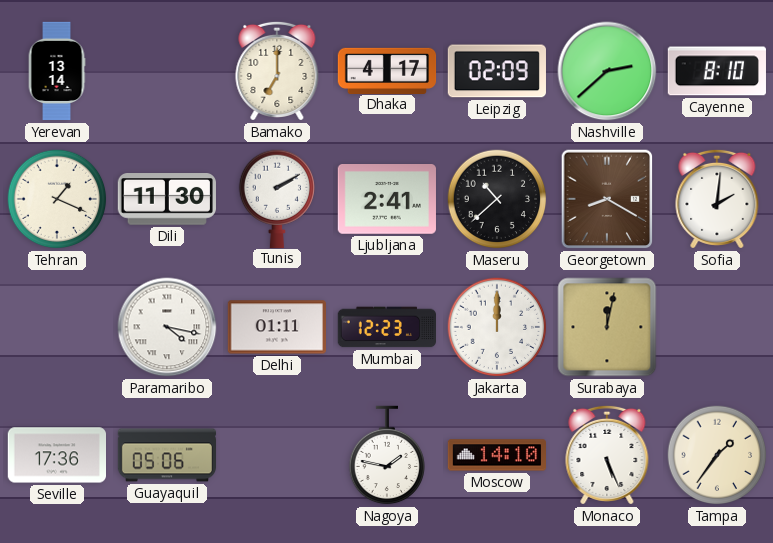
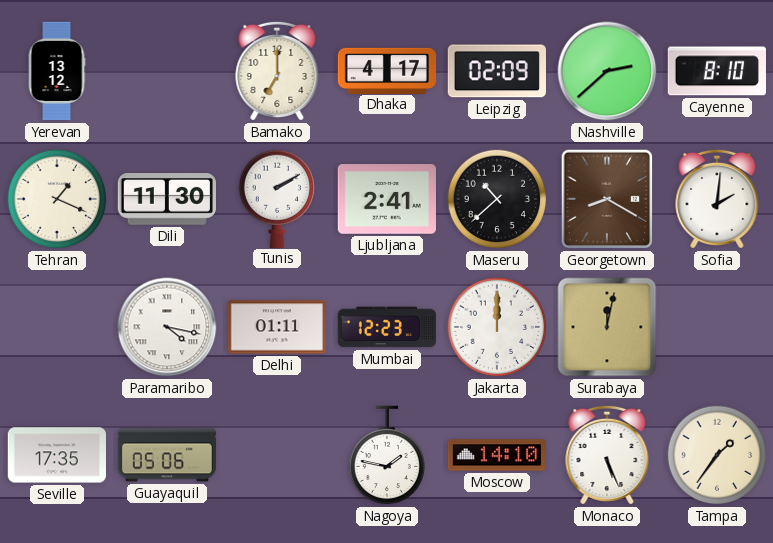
Yerevan: 13:14 -> 13:12 (57, 71)
Seville: 17:36 -> 17:35 (56, 455)
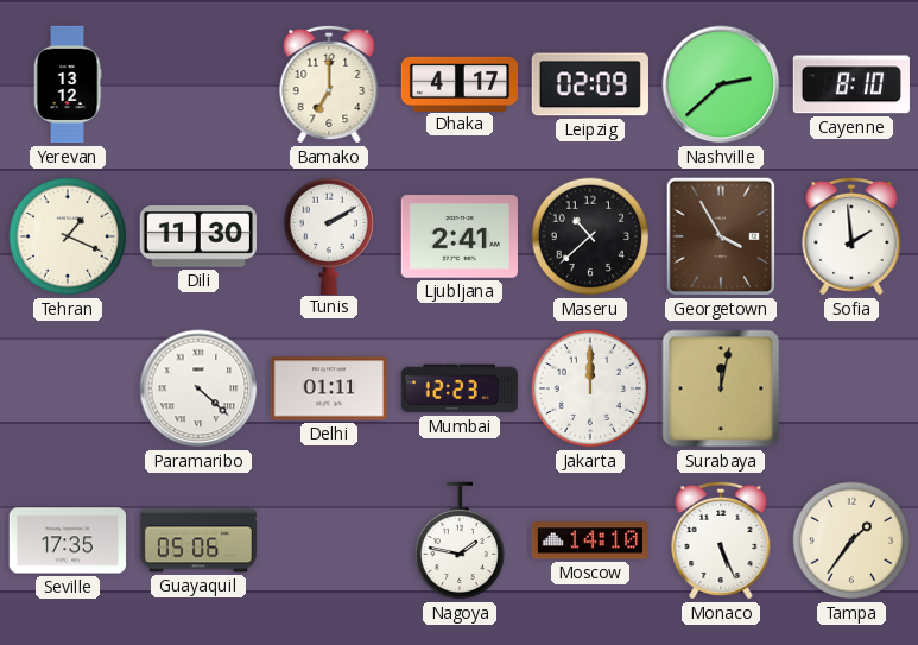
Georgetown: 8:20 -> 3:55 (721, 236)
Sofia: 2:01 -> 1:59 (851, 236)
Paramaribo: 4:17 -> 4:22 (198, 388)
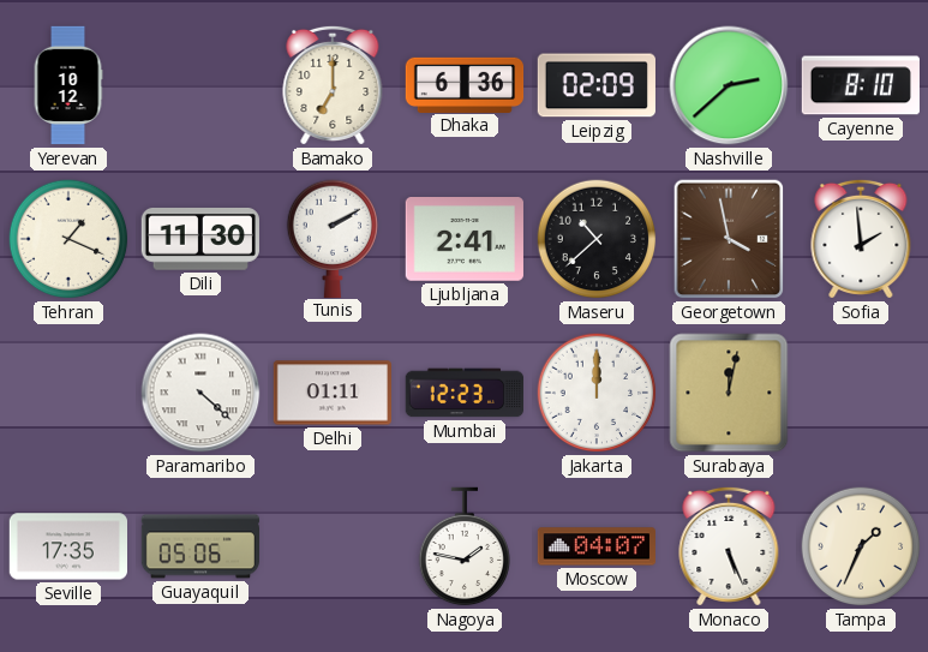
Yerevan: 13:12 -> 10:12 (68, 85)
Dhaka: 4:17 -> 6:36 (465, 84)
Georgetown: 3:55 -> 3:58 (729, 239)
Moscow: 14:10 -> 04:07 (595, 546)
Tampa: 1:36 -> 1:34 (861, 546)
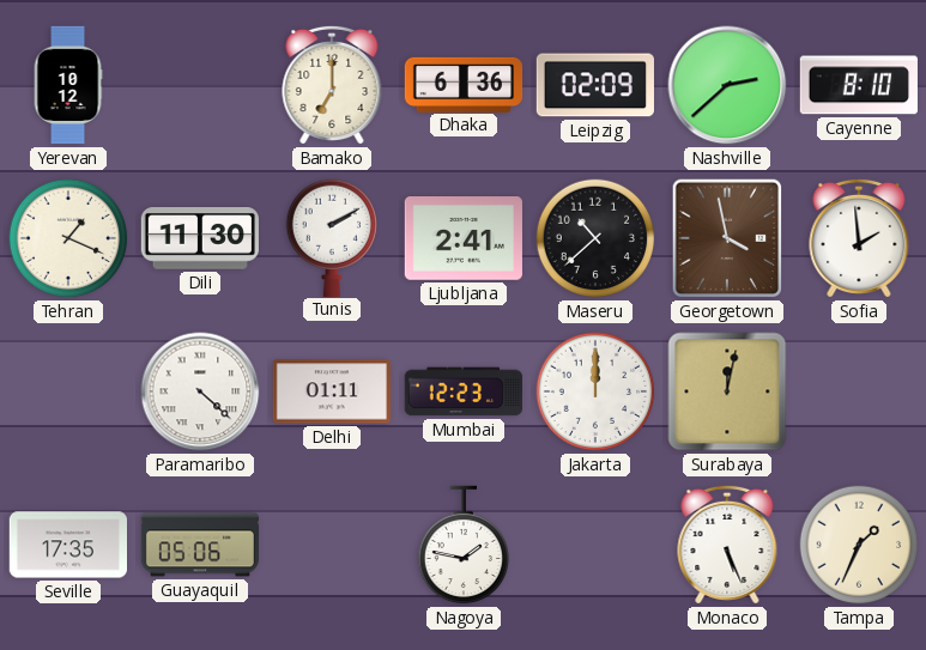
Moscow: 04:07 -> none (595, 546)
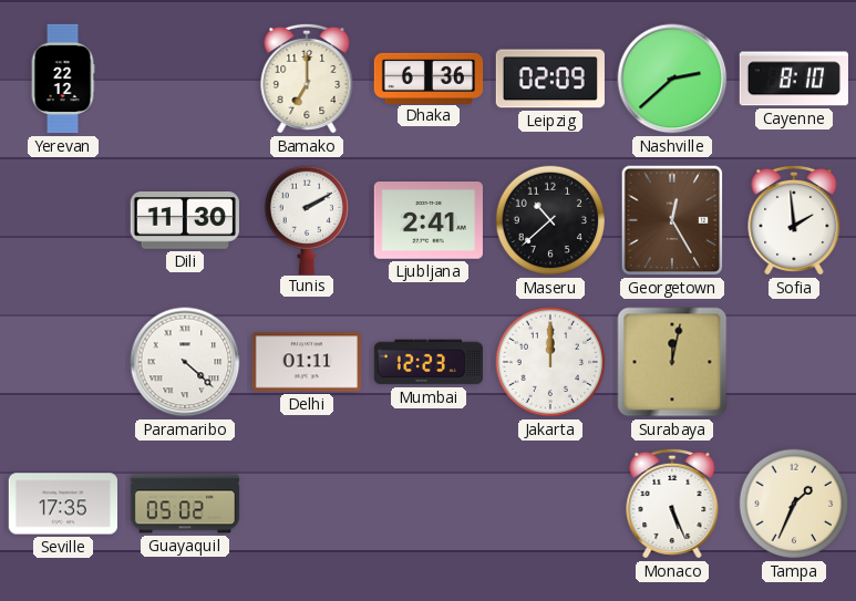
Yerevan: 10:12 -> 22:12 (63, 79)
Tehran: 1:19 -> none (68, 238)
Georgetown: 3:58 -> 12:25 (672, 220)
Guayaquil: 05:06 -> 05:02 (185, 504)
Nagoya: 1:47 -> none (464, 545)
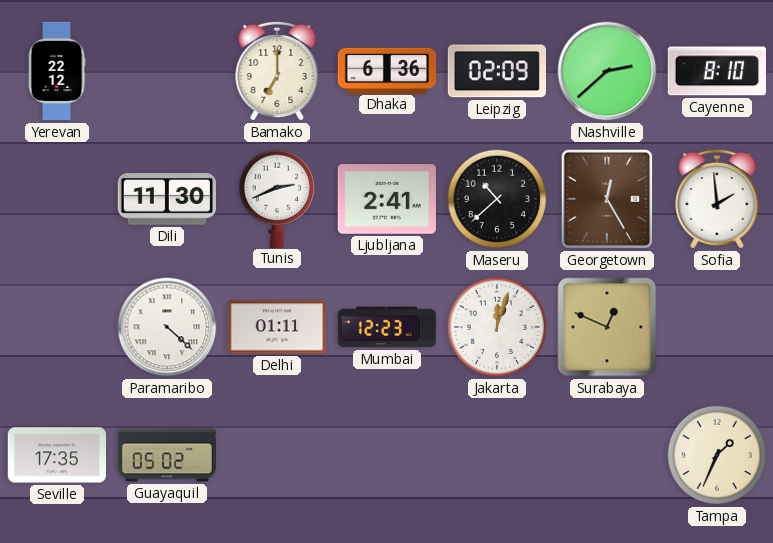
Tunis: 2:10 -> 2:41 (277, 198)
Jakarta: 12:00 -> 12:03 (497, 327)
Surabaya: 12:02 -> 12:49 (607, 327)
Monaco: 5:26 -> none (672, 504)
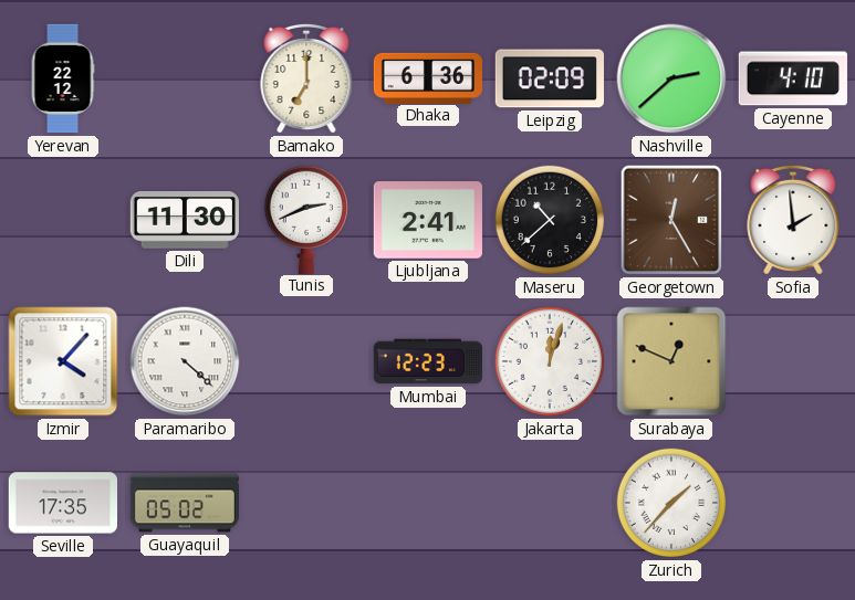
Cayenne: 8:10 -> 4:10 (792, 78)
Izmir: none -> 4:07 (63, 361)
Delhi: 01:11 -> none (276, 327)
Zurich: none -> 1:37 (671, 503)
Tampa: 1:34 -> none (717, 455)
